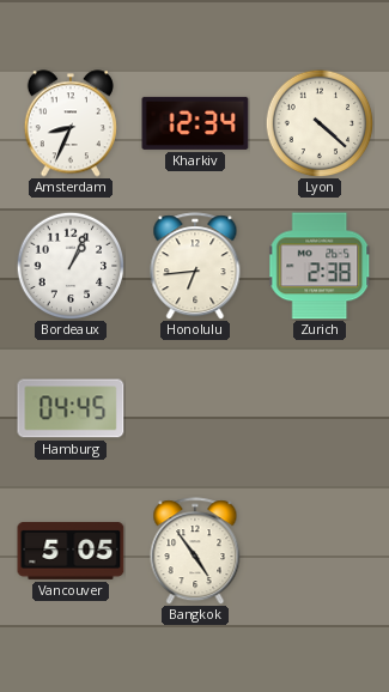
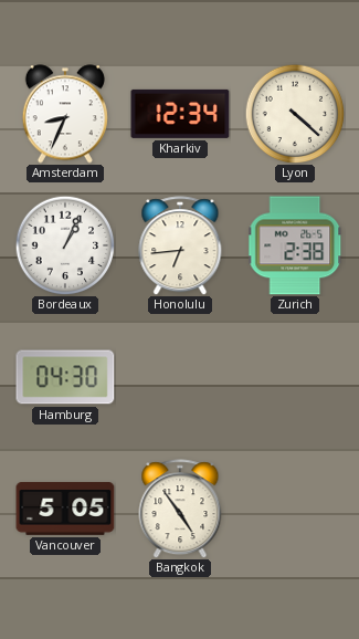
Hamburg: 04:45 -> 04:30 (65, 377)
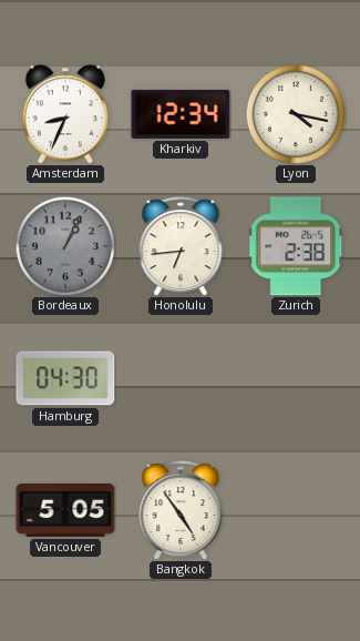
Lyon: 4:22 -> 4:17 (296, 114)
Bordeaux dial: white -> grey (65, 246)
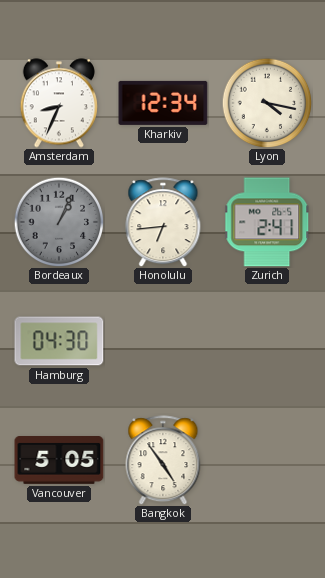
Zurich: 2:38 -> 2:41 (268, 222)
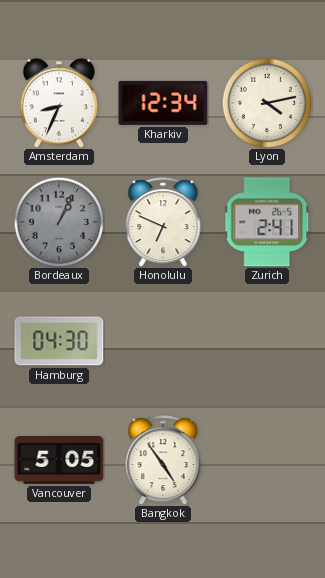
Lyon: 4:17 -> 4:13 (267, 103)
Honolulu: 6:44 -> 6:49 (163, 222)
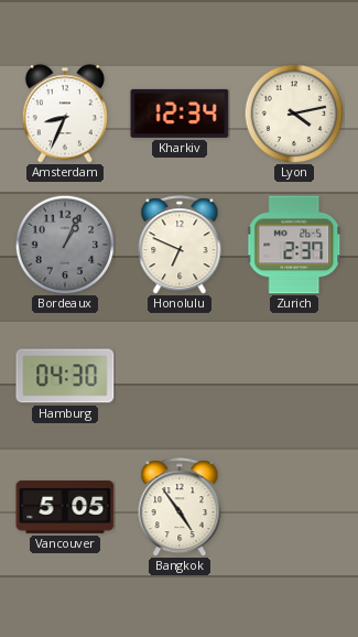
Zurich: 2:41 -> 2:37 (295, 245)
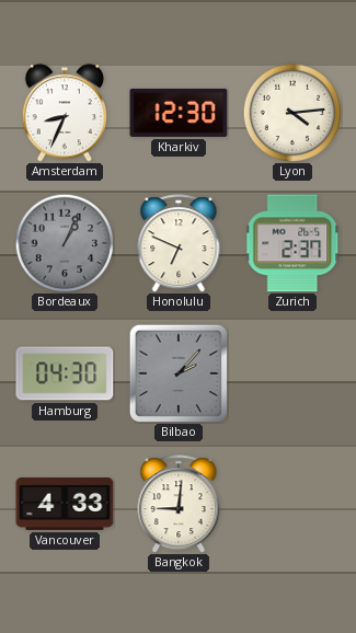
Kharkiv: 12:34 -> 12:30 (179, 113)
Lyon: 4:13 -> 4:14 (292, 113)
Bilbao: none -> 2:07 (179, 373)
Vancouver: 5:05 -> 4:33 (65, 505)
Bangkok: 4:54 -> 9:01 (179, 504)
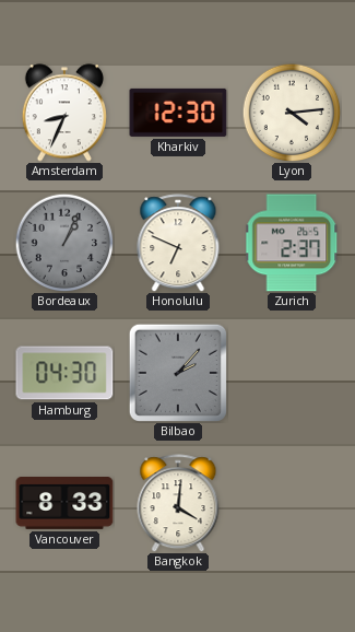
Vancouver: 4:33 -> 8:33 (64, 504)
Bangkok: 9:01 -> 4:01 (178, 503)
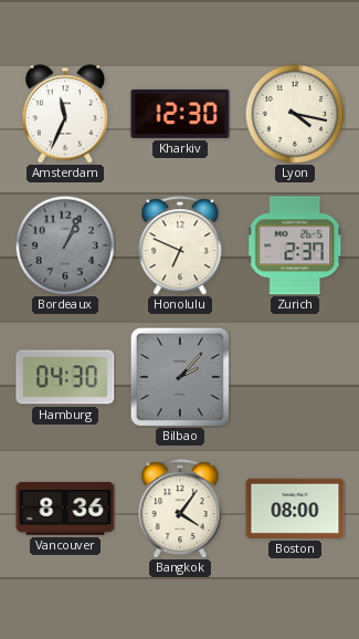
Amsterdam: 8:34 -> 11:34 (65, 114)
Lyon: 4:14 -> 4:17 (295, 114)
Vancouver: 8:33 -> 8:36 (65, 510)
Bangkok: 4:01 -> 4:06 (180, 509)
Boston: none -> 08:00 (295, 509)
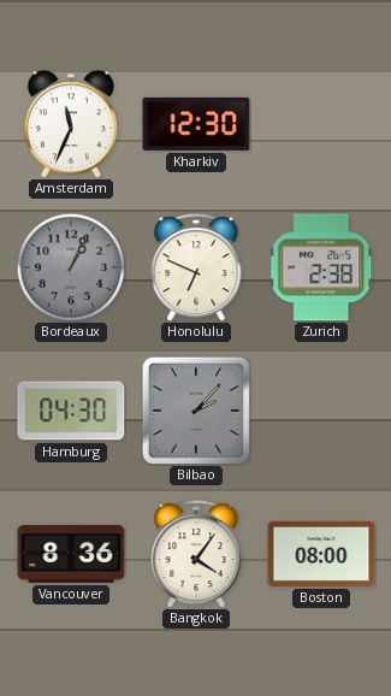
Lyon: 4:17 -> none (295, 114)
Zurich: 2:37 -> 2:38 (322, 267)
